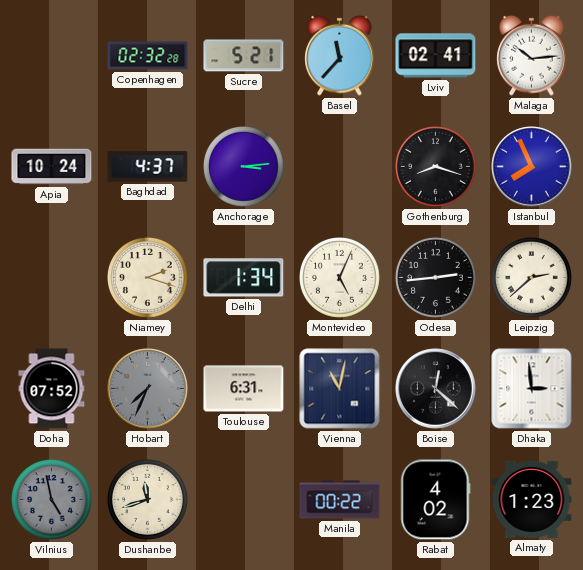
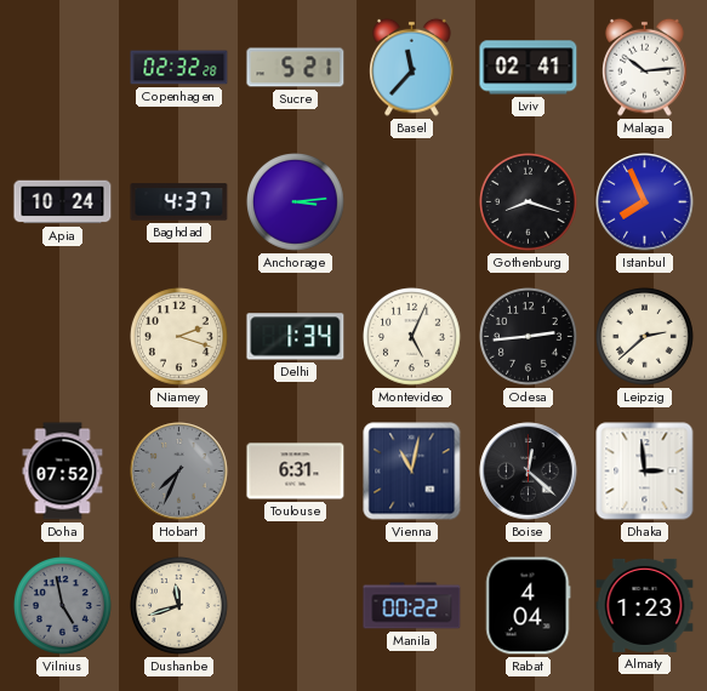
Rabat: 4:02 -> 4:04 (529, 606)
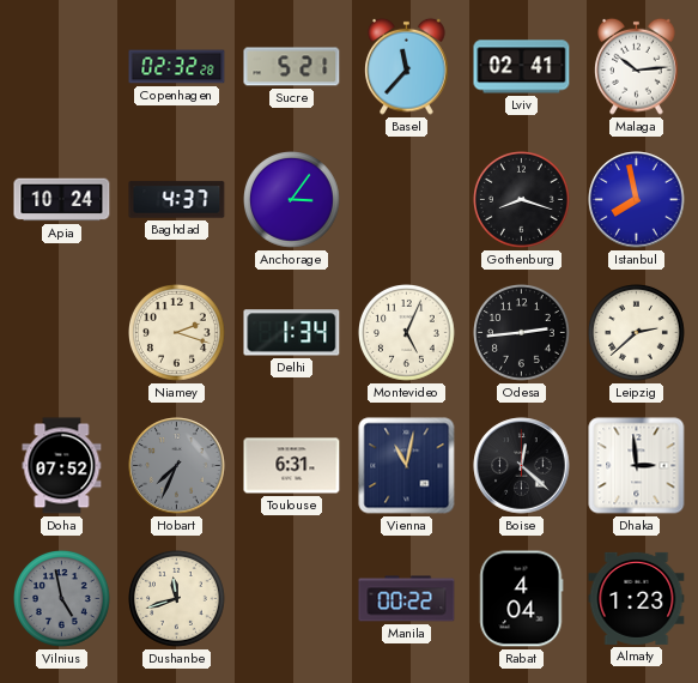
Anchorage: 3:14 -> 3:06 (292, 200)
Istanbul: 7:56 -> 7:58 (637, 200)
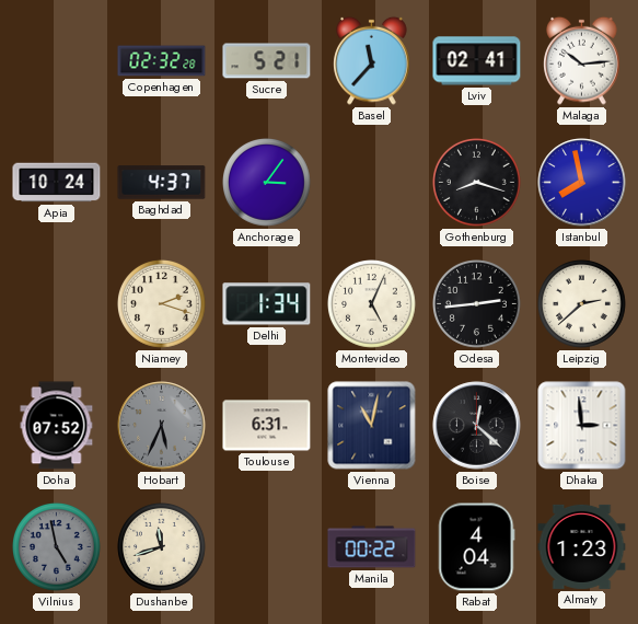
Hobart: 7:34 -> 5:34 (162, 426)
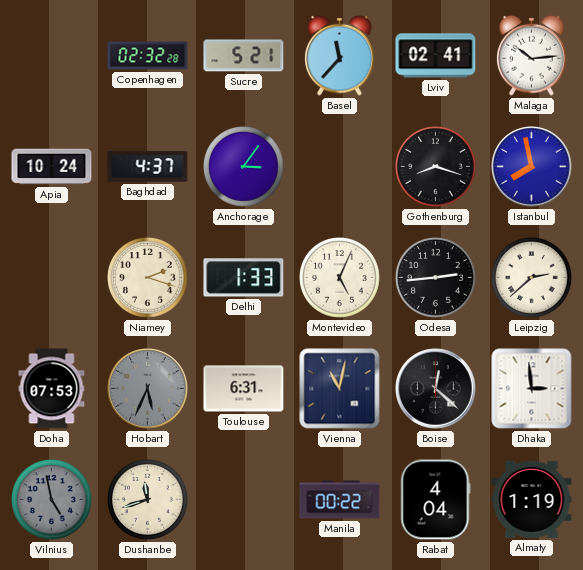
Delhi: 1:34 -> 1:33 (244, 278)
Doha: 07:52 -> 07:53 (52, 389)
Almaty: 1:23 -> 1:19 (532, 499)
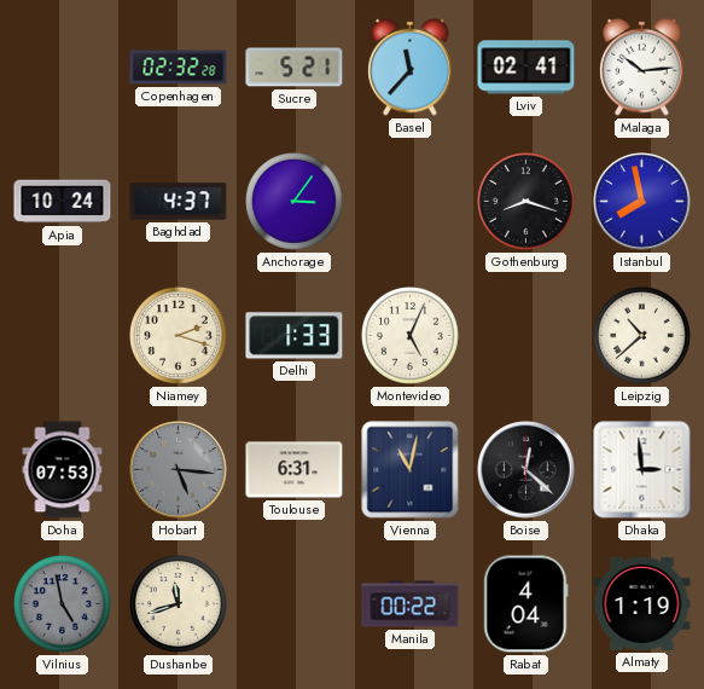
Odesa: 2:44 -> none (436, 278)
Leipzig: 2:38 -> 10:38 (642, 336)
Hobart: 5:34 -> 5:16 (179, 470)
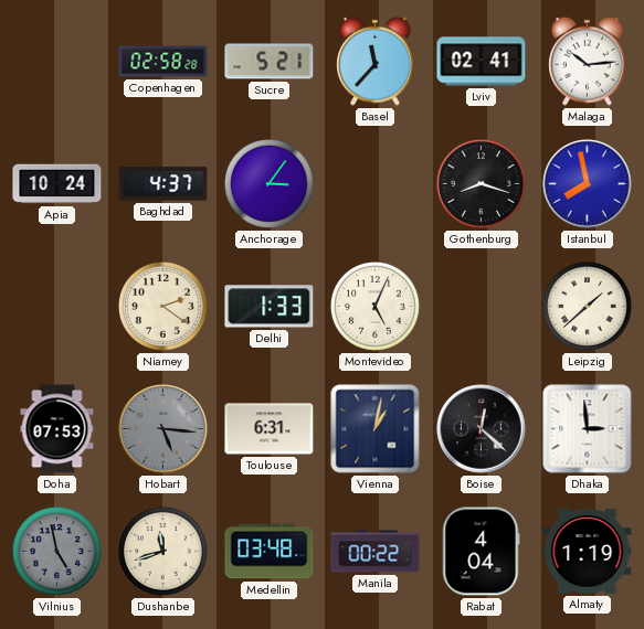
Copenhagen: 02:32 -> 02:58 (163, 62)
Niamey: 2:18 -> 2:21 (163, 307)
Leipzig: 10:38 -> 1:38 (588, 307)
Vienna: 11:02 -> 1:02 (376, 429)
Medellin: none -> 03:48 (270, 552)
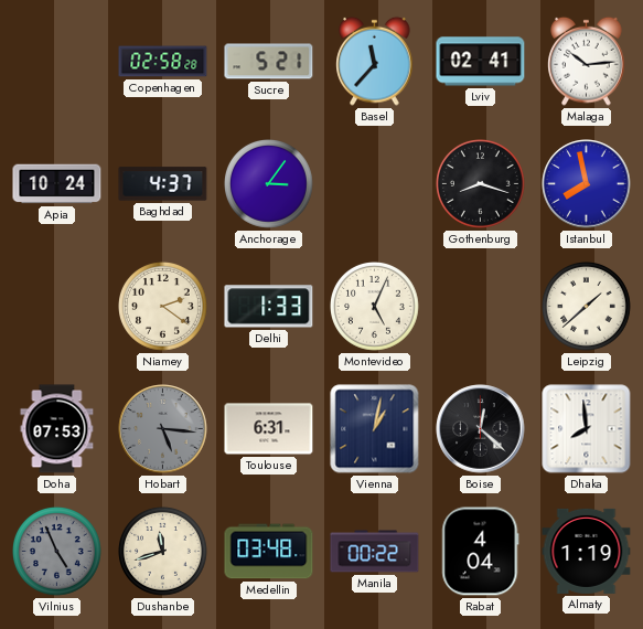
Dhaka: 2:59 -> 7:59 (587, 429)
Vilnius: 4:58 -> 4:56 (57, 552)
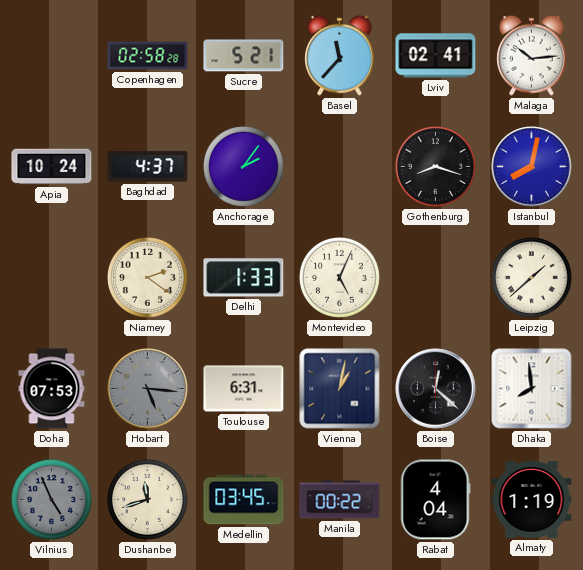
Anchorage: 3:06 -> 2:06 (244, 167)
Istanbul: 7:58 -> 8:02 (532, 167)
Medellin: 03:48 -> 03:45 (244, 500)
